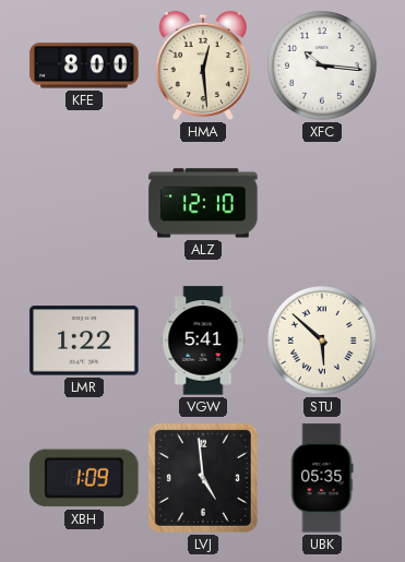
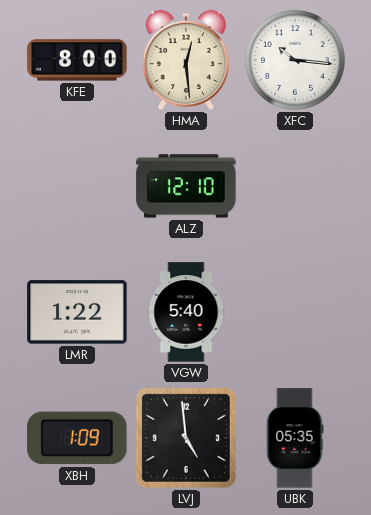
VGW: 5:41 -> 5:40 (186, 312)
STU: 5:52 -> none (322, 340)
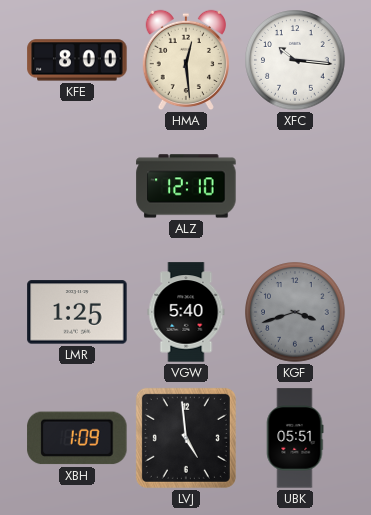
LMR: 1:22 -> 1:25 (77, 312)
KGF: none -> 3:42 (295, 312)
UBK: 05:35 -> 05:51 (295, 438)
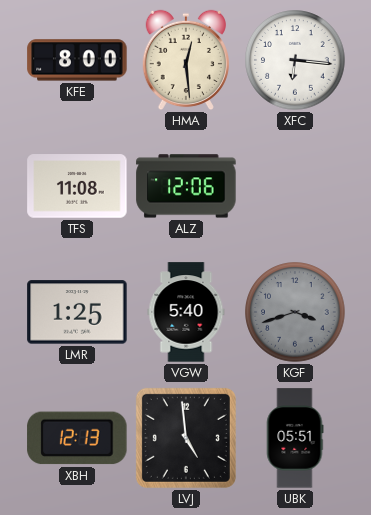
XFC: 10:16 -> 6:16 (295, 60)
TFS: none -> 11:08 (77, 186)
ALZ: 12:10 -> 12:06 (186, 186)
XBH: 1:09 -> 12:13 (77, 438)
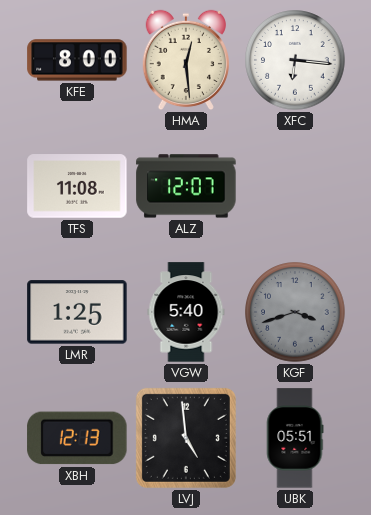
ALZ: 12:06 -> 12:07 (186, 186)
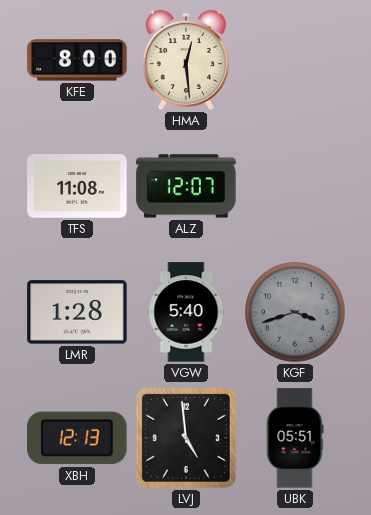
XFC: 6:16 -> none (295, 60)
LMR: 1:25 -> 1:28 (77, 312)
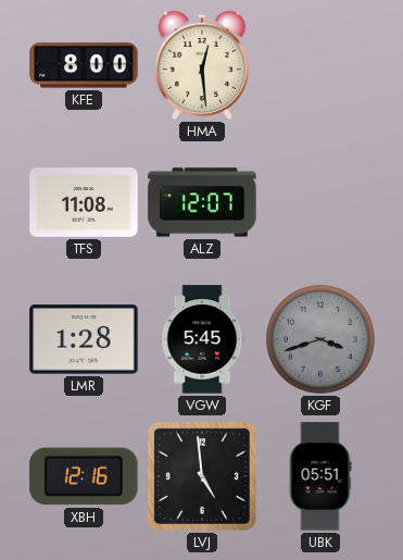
VGW: 5:40 -> 5:45 (202, 339)
XBH: 12:13 -> 12:16 (84, 476)
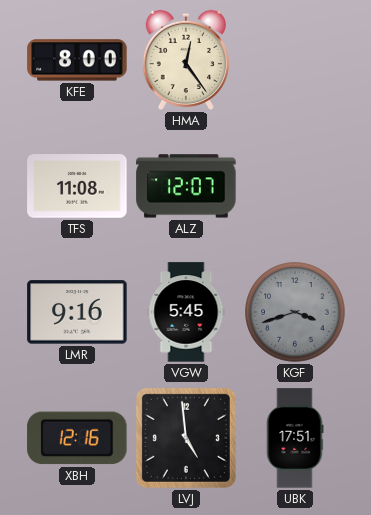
HMA: 12:29 -> 12:24 (186, 60)
LMR: 1:28 -> 9:16 (77, 312)
UBK: 05:51 -> 17:51 (295, 438)
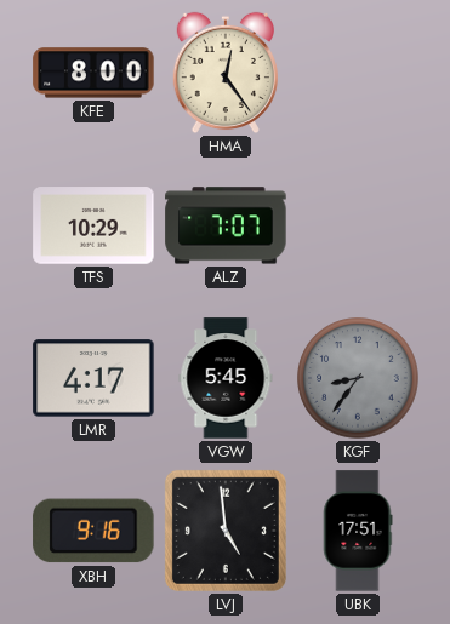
TFS: 11:08 -> 10:29 (93, 225)
ALZ: 12:07 -> 7:07 (226, 225)
LMR: 9:16 -> 4:17 (93, 378)
KGF: 3:42 -> 8:36 (358, 378)
XBH: 12:16 -> 9:16 (93, 531)
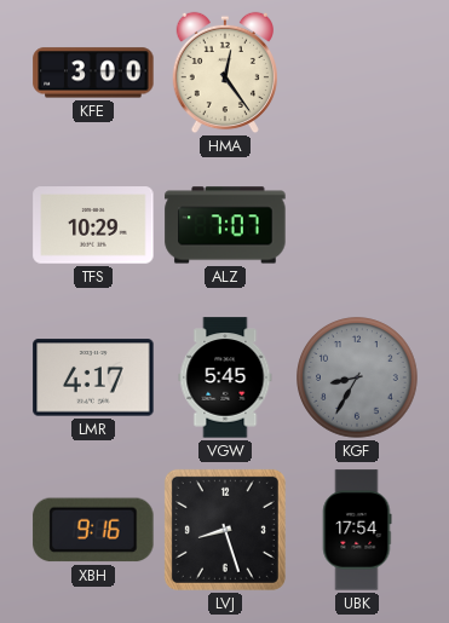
KFE: 8:00 -> 3:00 (93, 73)
KGF: 8:36 -> 8:35 (357, 377)
LVJ: 4:59 -> 8:27 (225, 530)
UBK: 17:51 -> 17:54 (357, 530)
